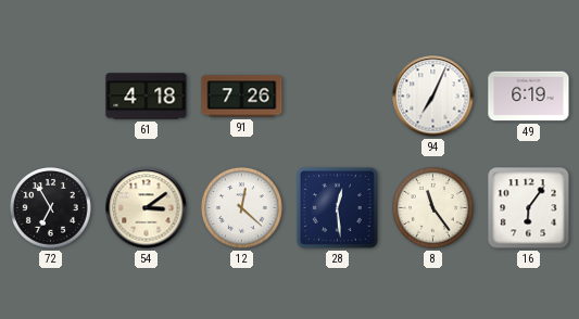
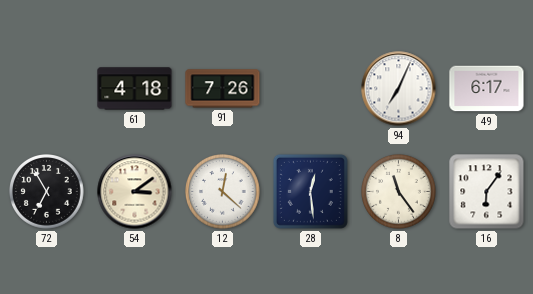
49: 6:19 -> 6:17 (487, 89)
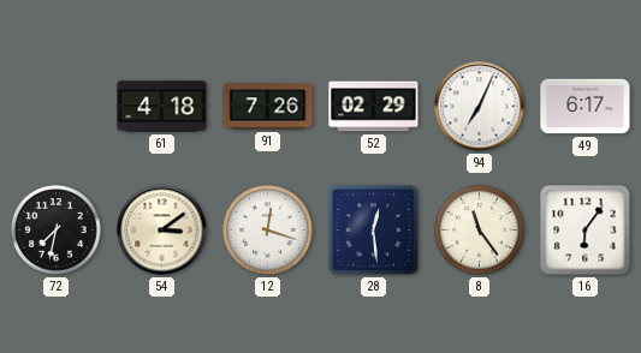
52: none -> 02:29 (374, 107)
72: 6:55 -> 7:32 (57, 231)
12: 12:22 -> 12:18 (268, 231)
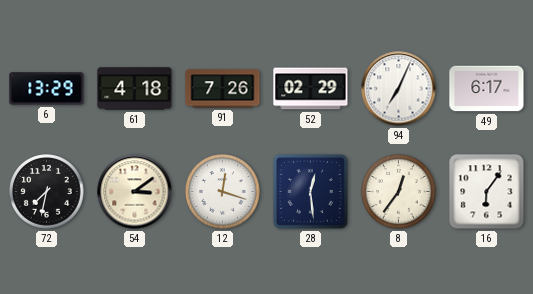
6: none -> 13:29 (47, 89)
8: 11:24 -> 12:36 (399, 192)
